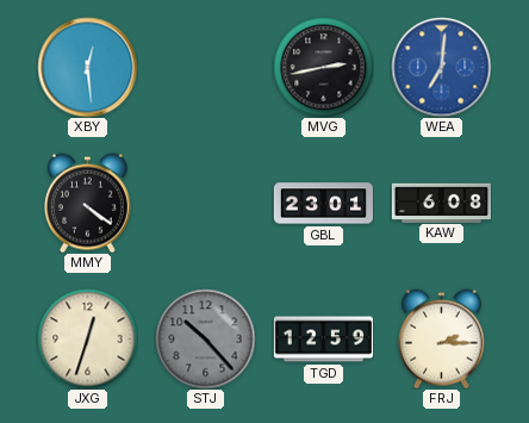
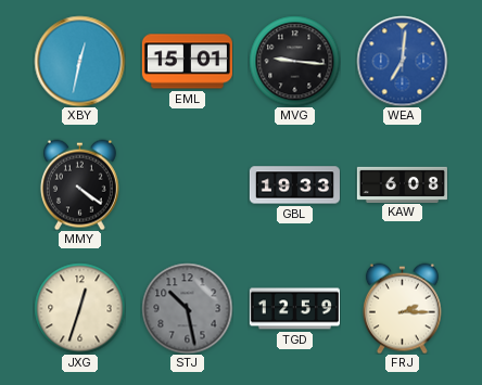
XBY: 12:29 -> 12:32 (79, 61)
EML: none -> 15:01 (187, 62)
MVG: 2:43 -> 9:16 (294, 61)
GBL: 23:01 -> 19:33 (294, 185)
STJ: 10:23 -> 10:28 (187, 308)
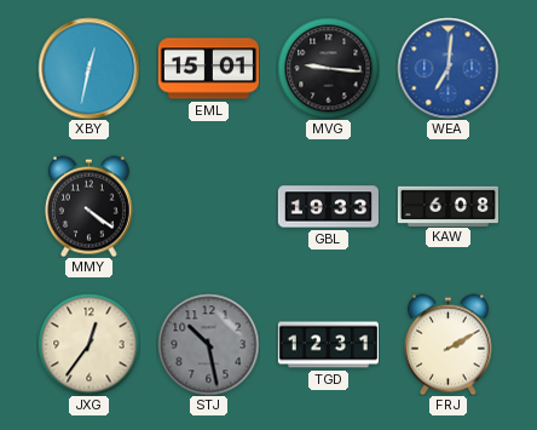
JXG: 12:33 -> 12:36 (88, 344)
TGD: 12:59 -> 12:31 (328, 345)
FRJ: 2:15 -> 2:10 (447, 344)
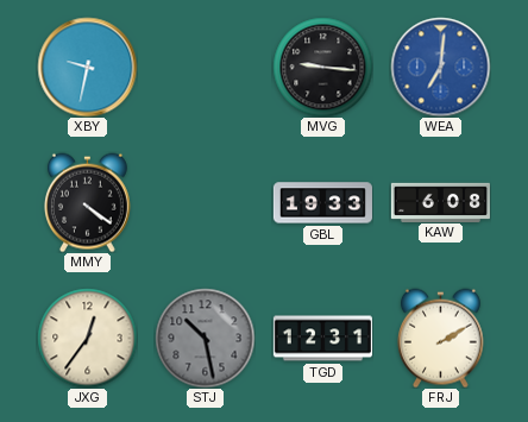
XBY: 12:32 -> 9:32 (87, 67)
EML: 15:01 -> none (208, 69)
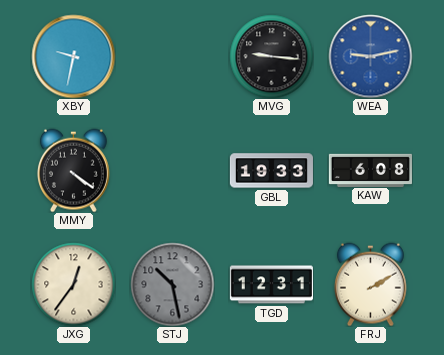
WEA: 7:01 -> 9:13 (370, 56)
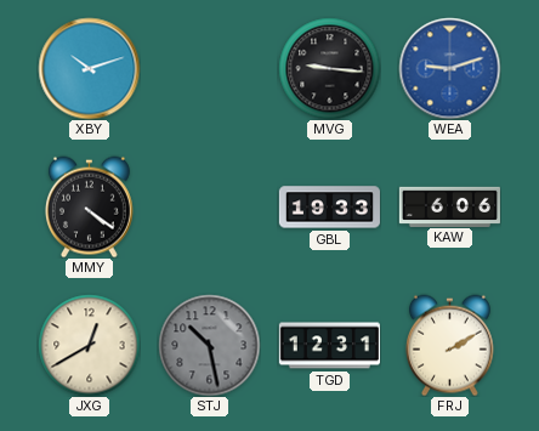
XBY: 9:32 -> 10:12 (89, 68)
WEA: 9:13 -> 9:12 (449, 68)
KAW: 6:08 -> 6:06 (449, 206)
JXG: 12:36 -> 12:40 (89, 345)
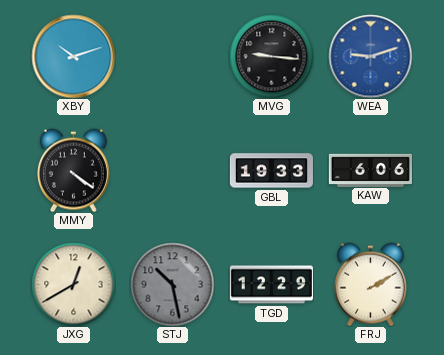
TGD: 12:31 -> 12:29 (271, 285)
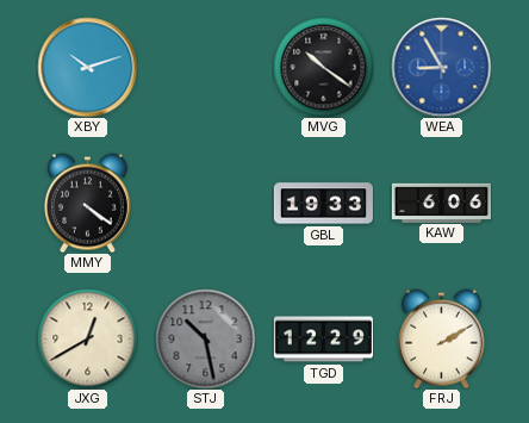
MVG: 9:16 -> 10:21 (323, 67)
WEA: 9:12 -> 8:55 (441, 67)
